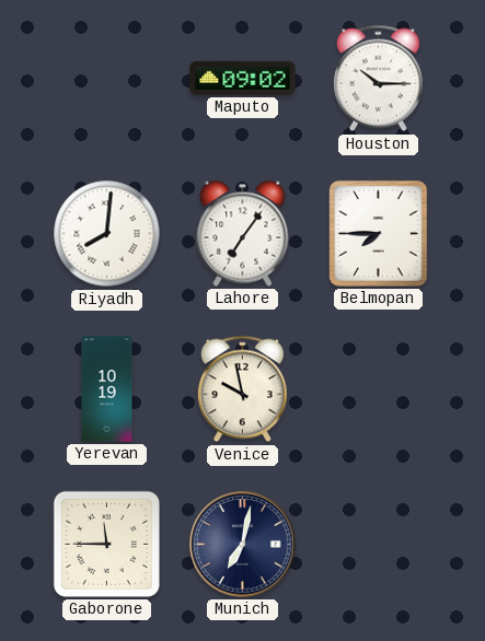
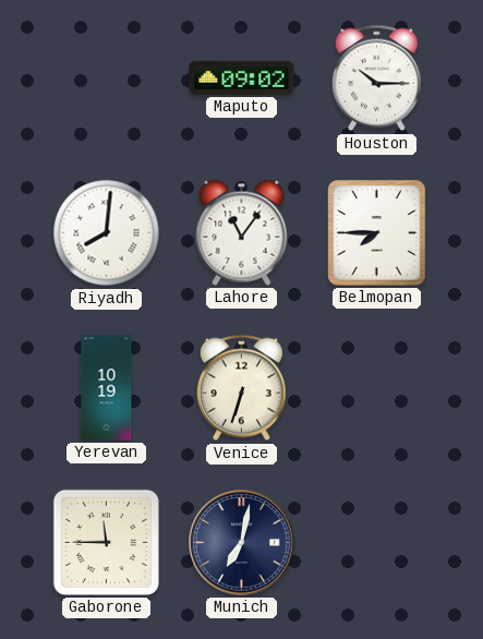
Lahore: 7:06 -> 11:06 (242, 232)
Venice: 9:58 -> 6:33 (241, 388)
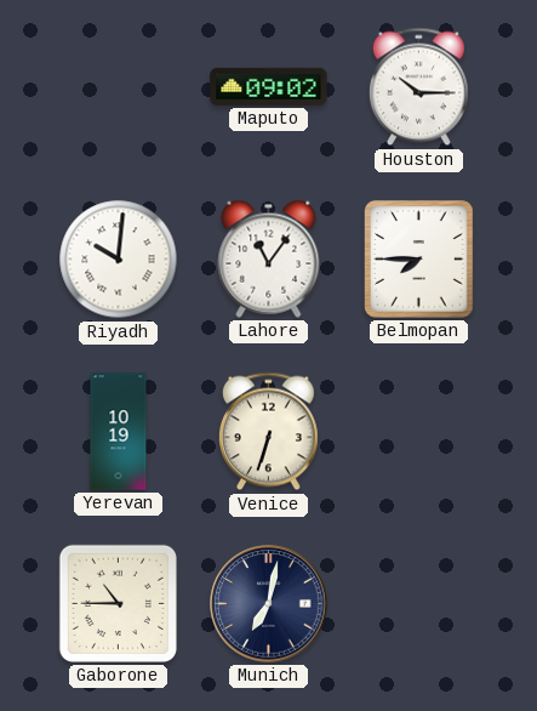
Riyadh: 8:01 -> 10:01 (119, 260)
Gaborone: 11:45 -> 10:45 (118, 603)
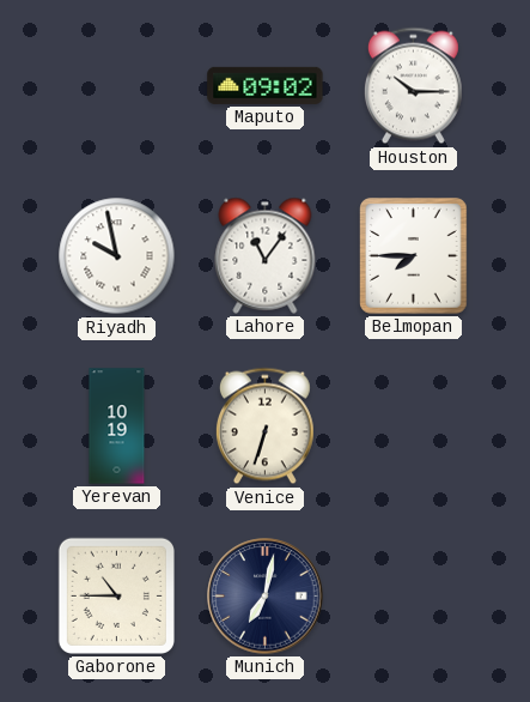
Riyadh: 10:01 -> 9:58 (117, 256)
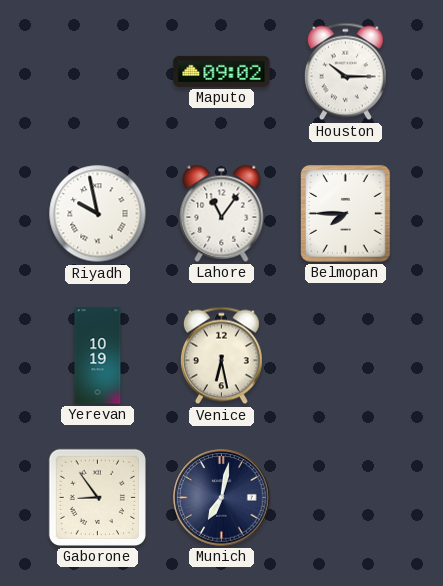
Venice: 6:33 -> 6:28 (221, 356)
Gaborone: 10:45 -> 8:54 (97, 497)
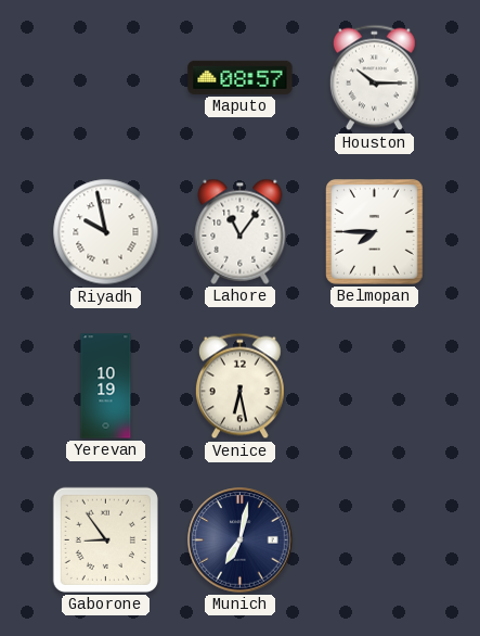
Maputo: 09:02 -> 08:57 (241, 77)
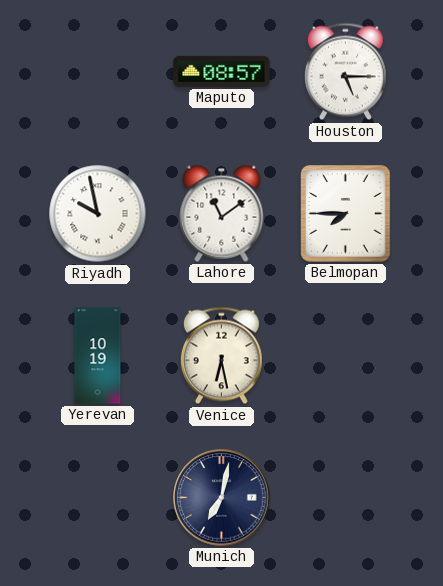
Houston: 10:15 -> 5:15 (345, 72)
Lahore: 11:06 -> 11:09 (222, 213)
Gaborone: 8:54 -> none (105, 539)
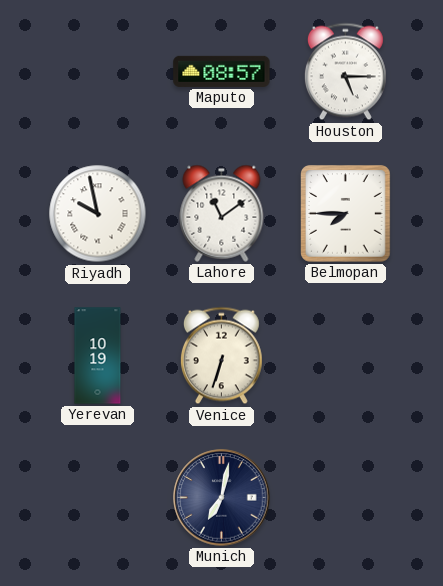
Venice: 6:28 -> 6:33 (221, 356)
